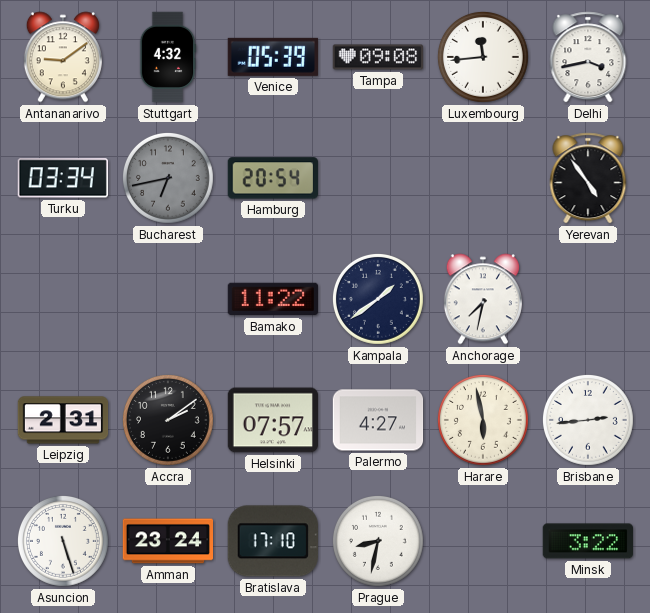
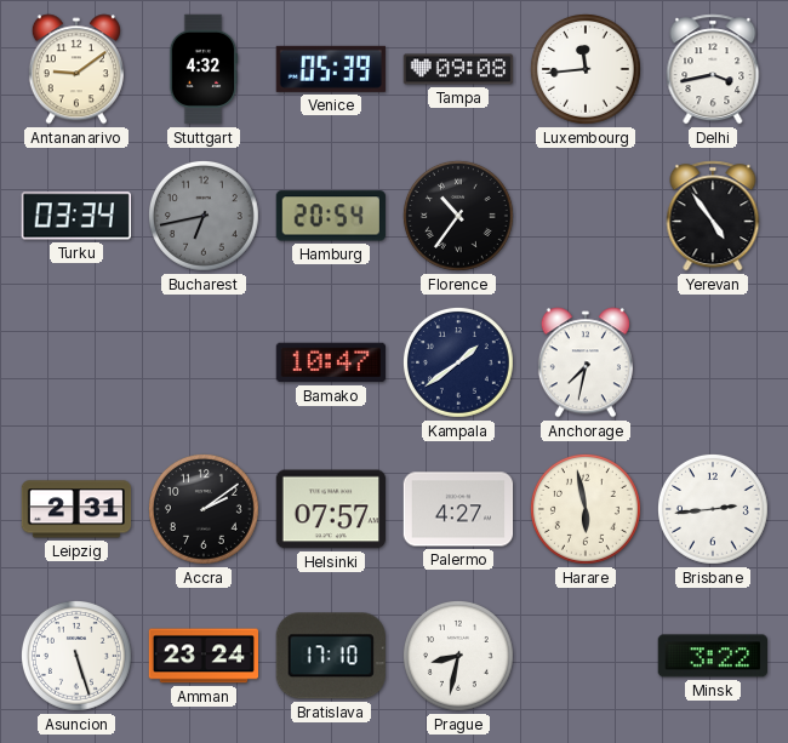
Florence: none -> 10:36 (458, 216)
Bamako: 11:22 -> 10:47 (330, 362)
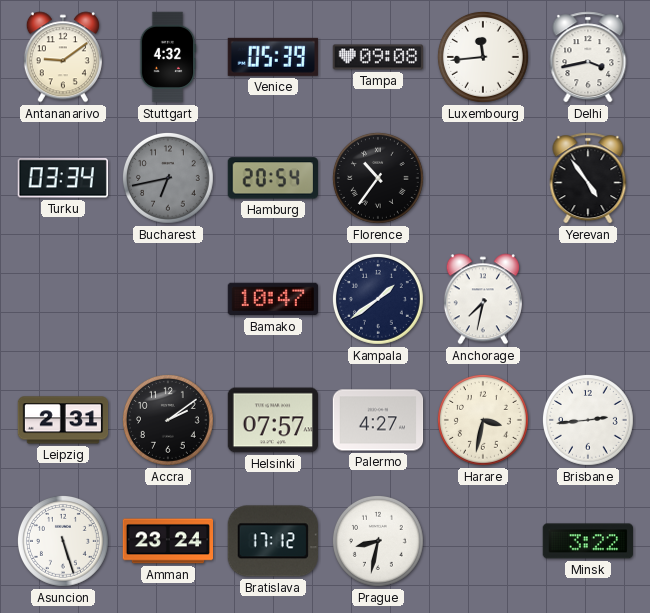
Harare: 5:58 -> 3:32 (483, 420)
Bratislava: 17:10 -> 17:12 (273, 541)
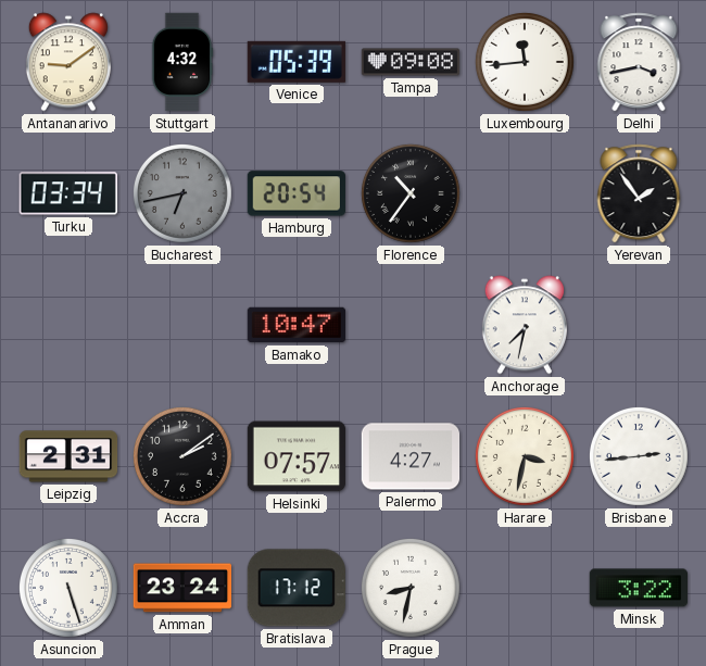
Yerevan: 4:54 -> 1:54 (639, 193)
Kampala: 1:39 -> none (378, 299)
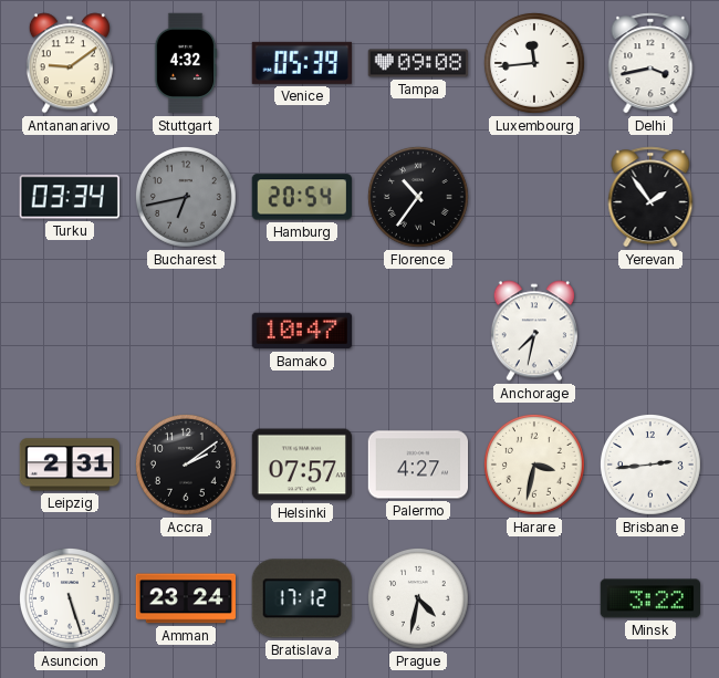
Prague: 8:32 -> 4:32 (418, 598)
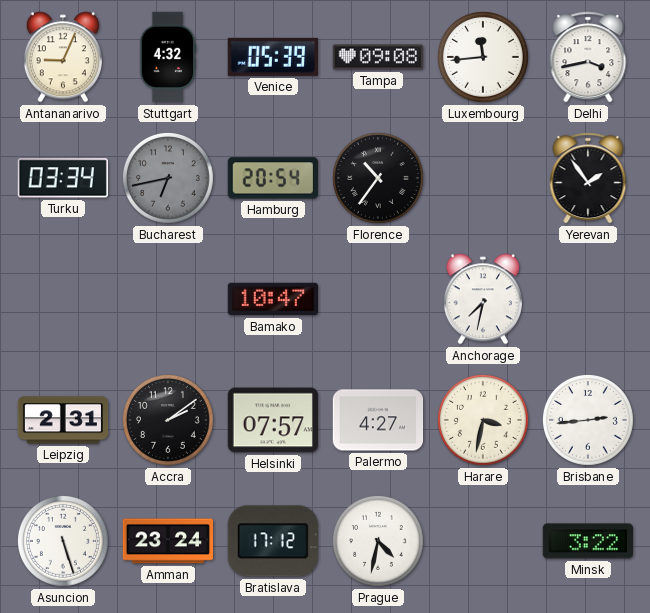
Antananarivo: 9:09 -> 9:04 (63, 57)
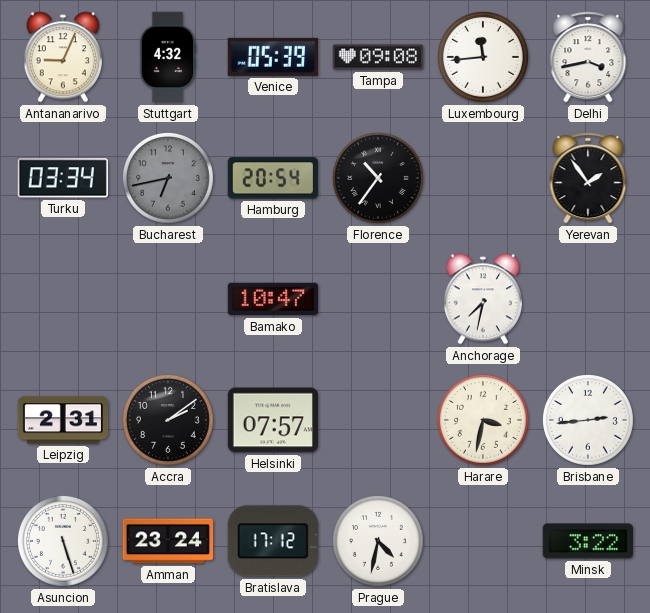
Palermo: 4:27 -> none (378, 420)
